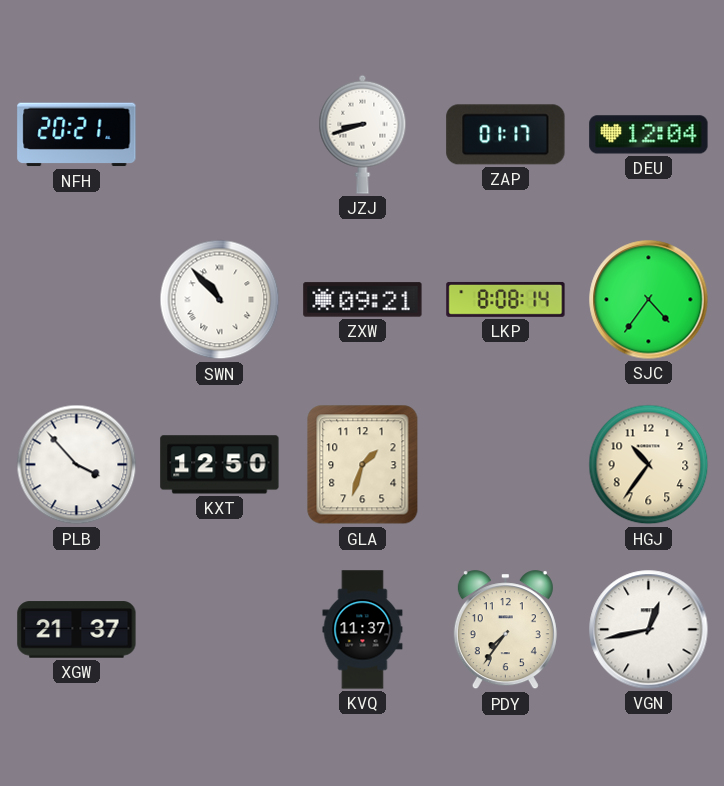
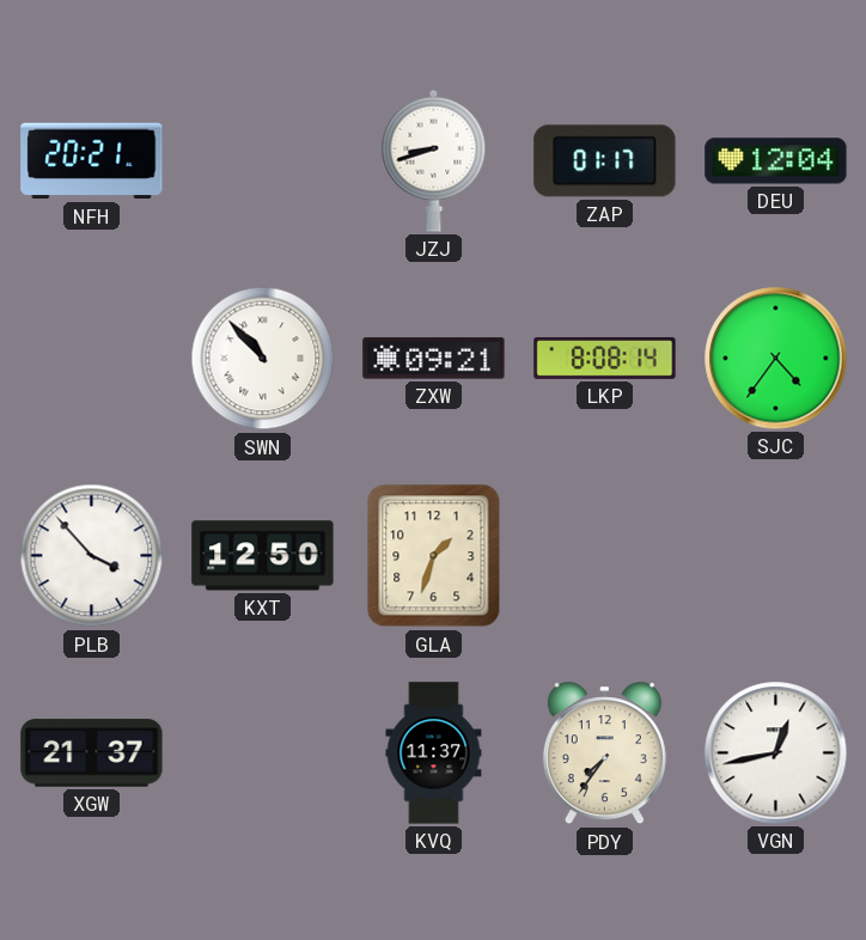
HGJ: 10:36 -> none (649, 465)
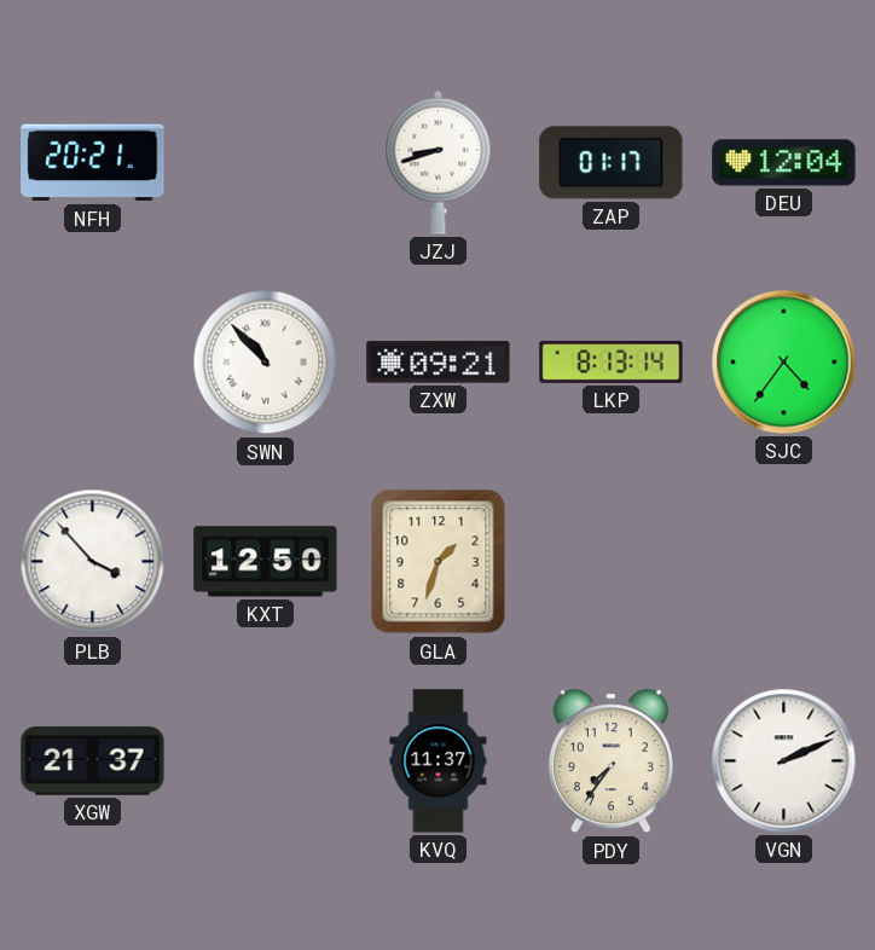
LKP: 8:08 -> 8:13 (612, 361)
VGN: 12:43 -> 2:11 (784, 761)
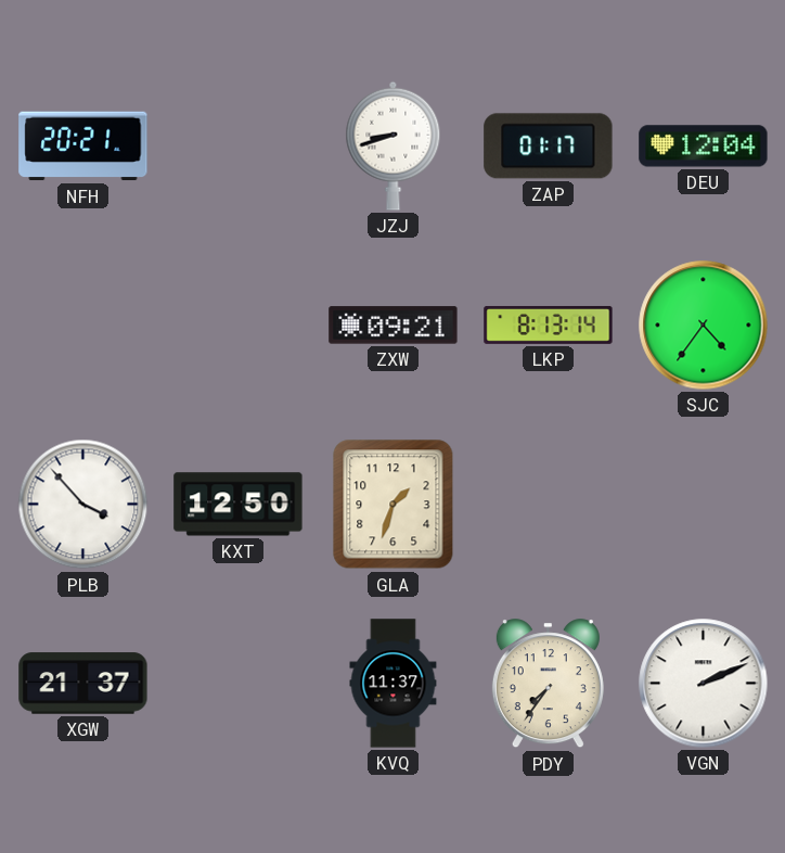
SWN: 10:53 -> none (266, 363)
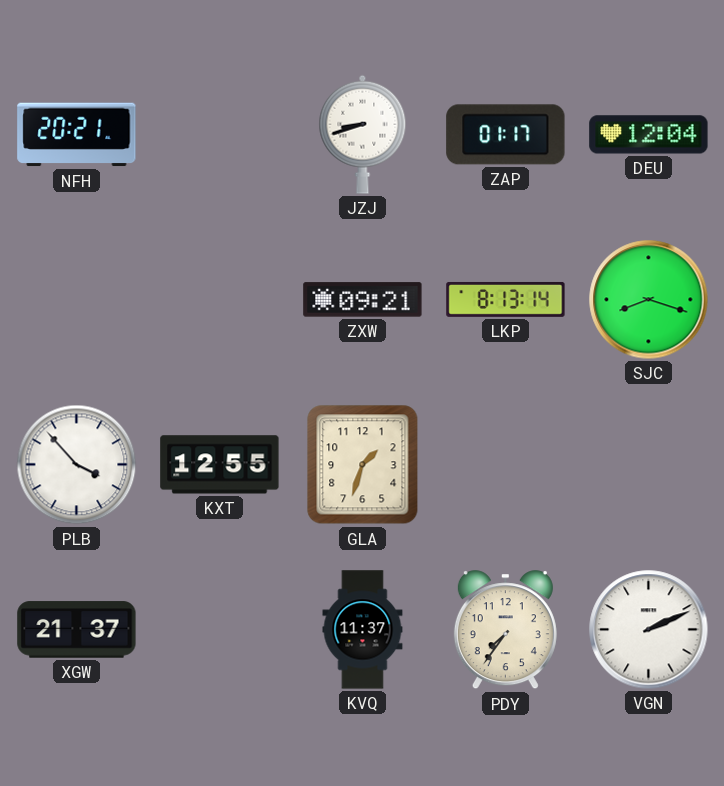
SJC: 4:36 -> 8:18 (649, 300)
KXT: 12:50 -> 12:55 (220, 465)
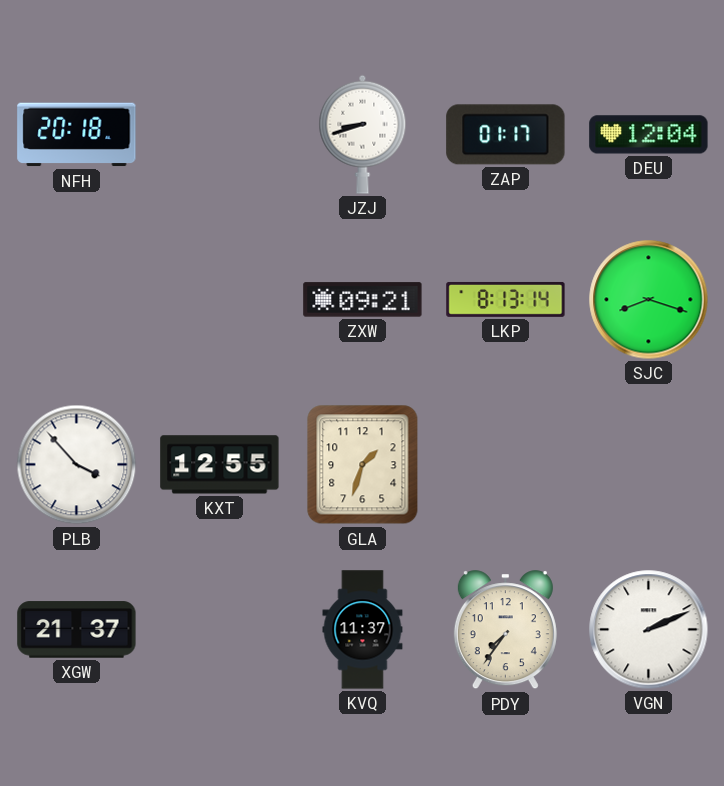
NFH: 20:21 -> 20:18 (77, 135)
